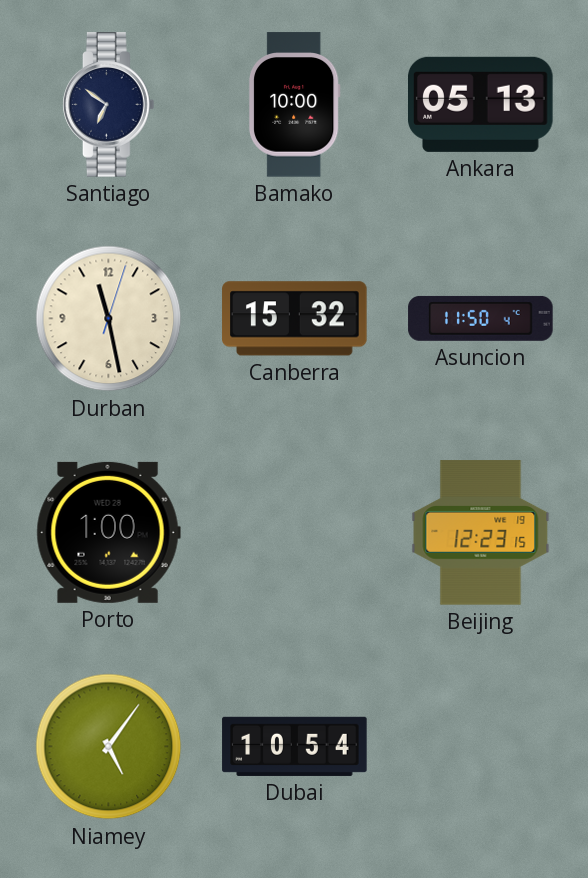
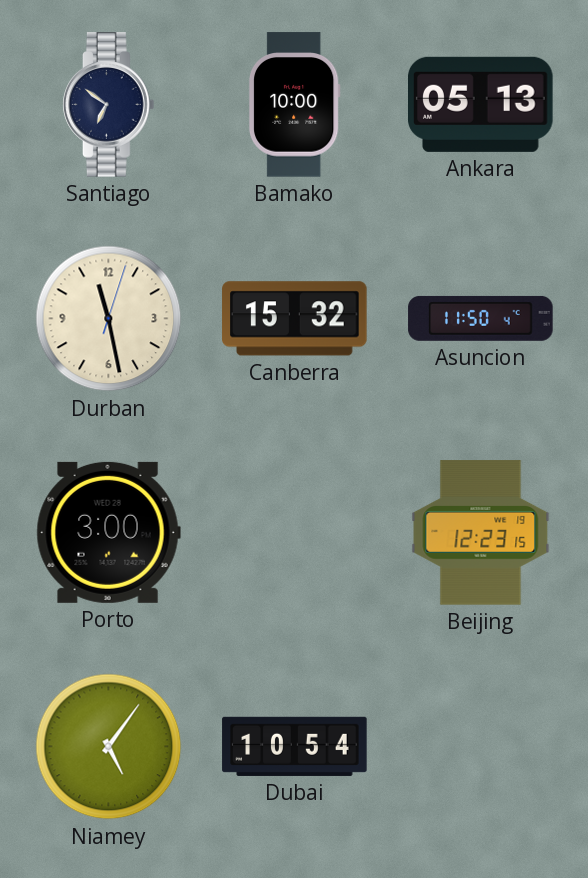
Porto: 1:00 -> 3:00 (108, 532)
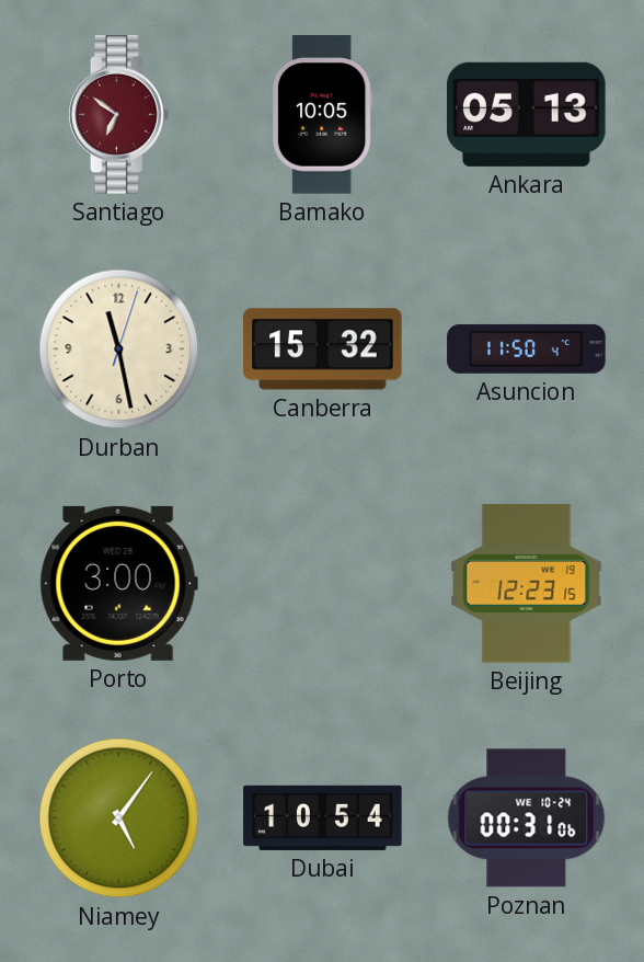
Santiago dial: navy -> burgundy (119, 115)
Bamako: 10:00 -> 10:05 (322, 115)
Poznan: none -> 00:31 (527, 818)
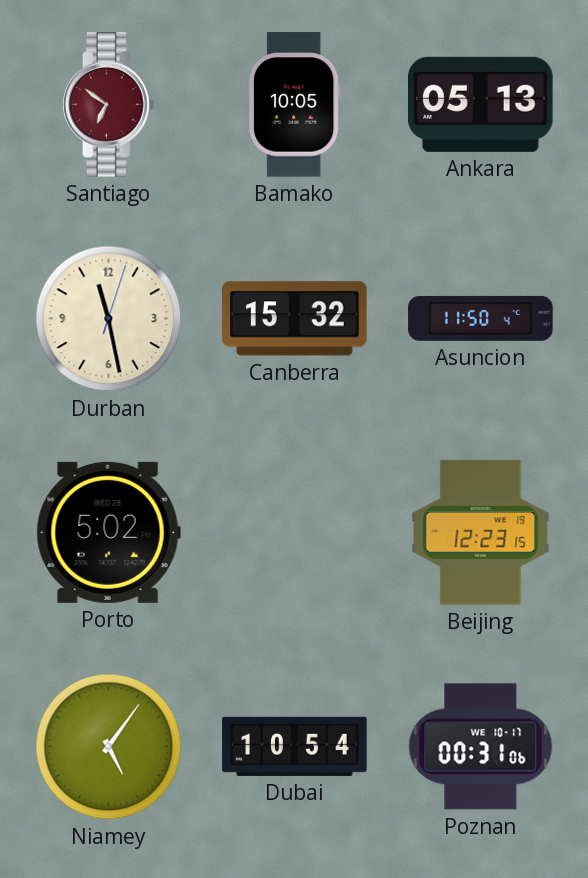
Porto: 3:00 -> 5:02 (108, 532)
Poznan date: WE 10-24 -> WE 10-17 (481, 747)
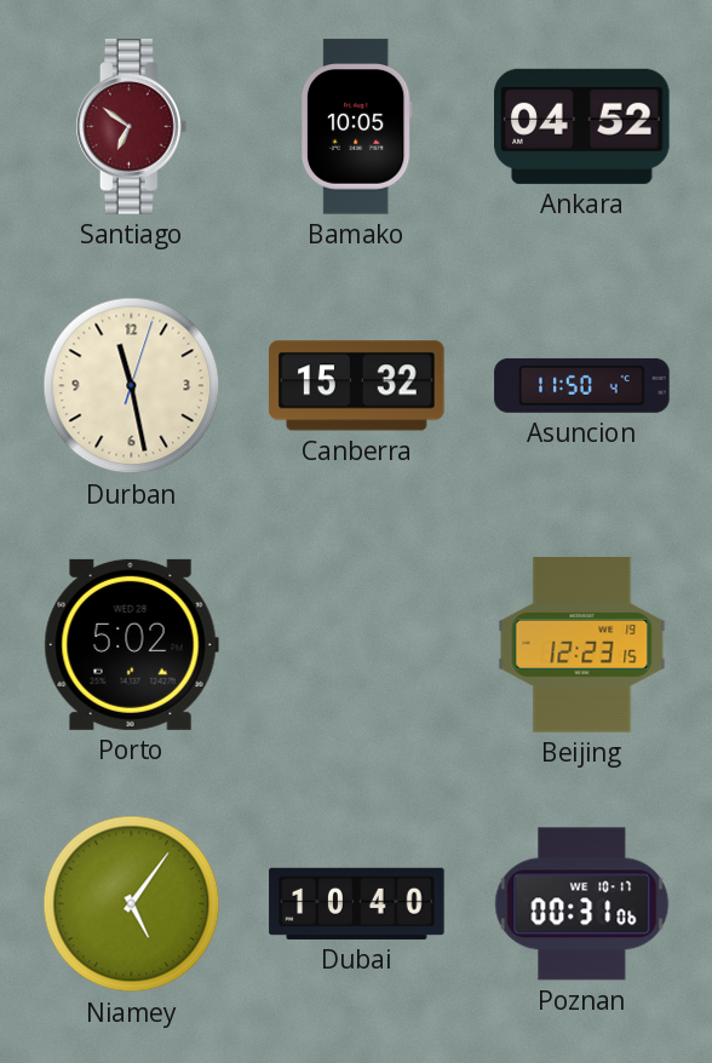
Ankara: 05:13 -> 04:52 (582, 126)
Dubai: 10:54 -> 10:40 (357, 903)
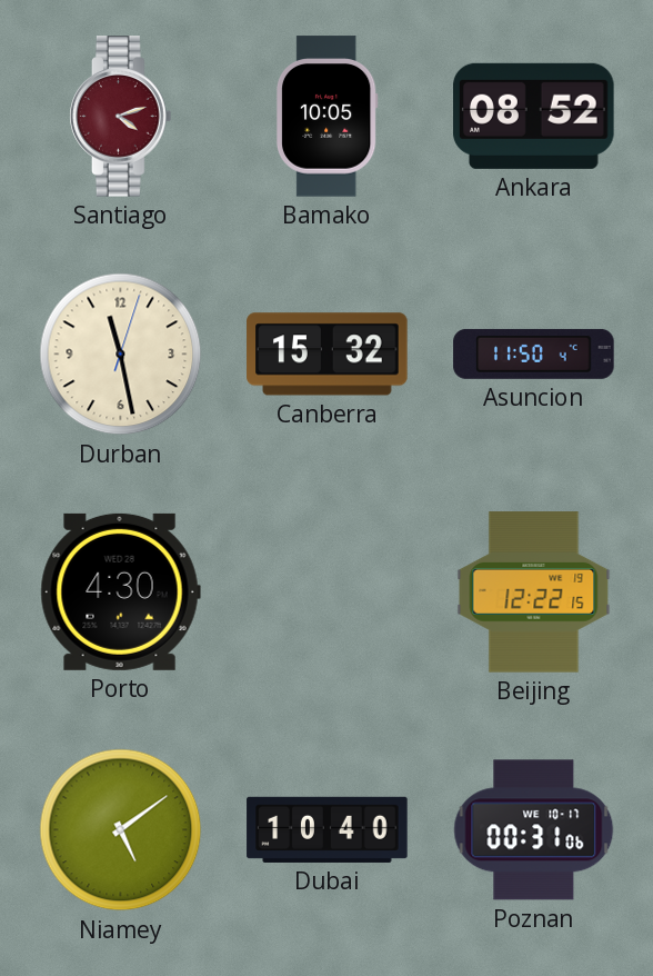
Santiago: 6:51 -> 4:12 (121, 117)
Ankara: 04:52 -> 08:52 (534, 116)
Porto: 5:02 -> 4:30 (120, 591)
Beijing: 12:23 -> 12:22 (534, 592)
Niamey: 5:06 -> 5:09 (121, 830)
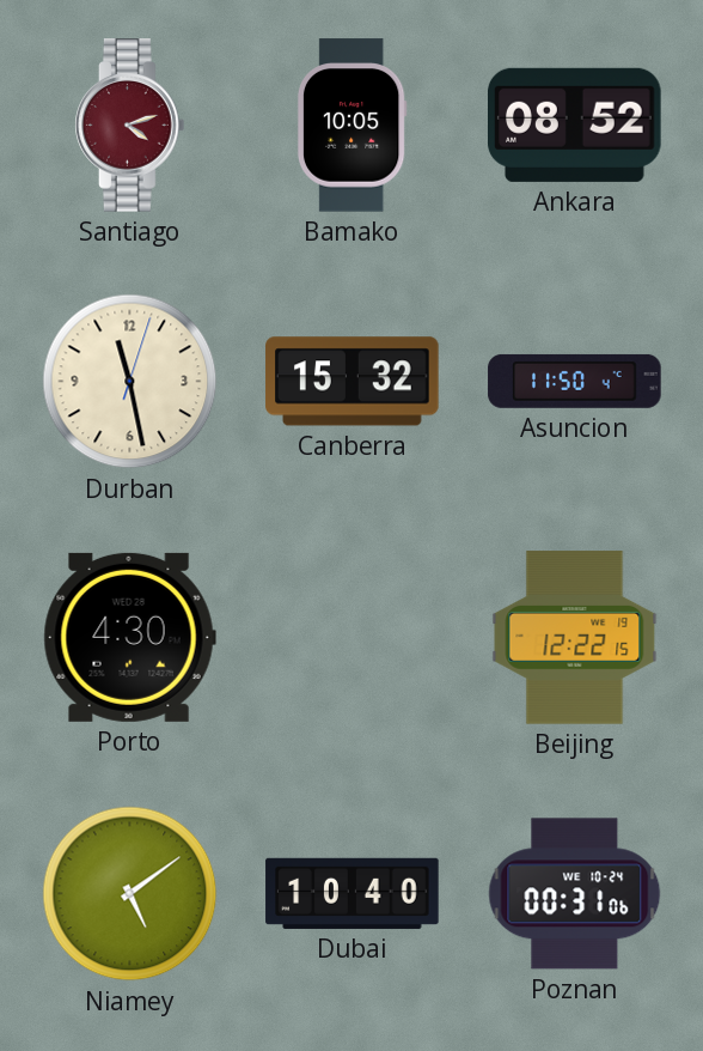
Poznan date: WE 10-17 -> WE 10-24 (575, 894)
